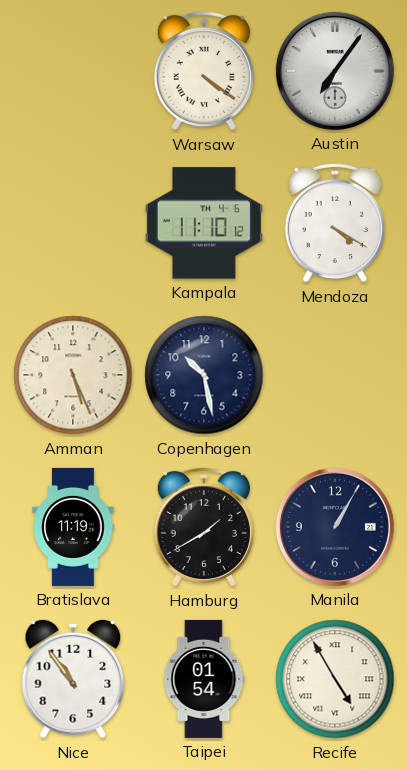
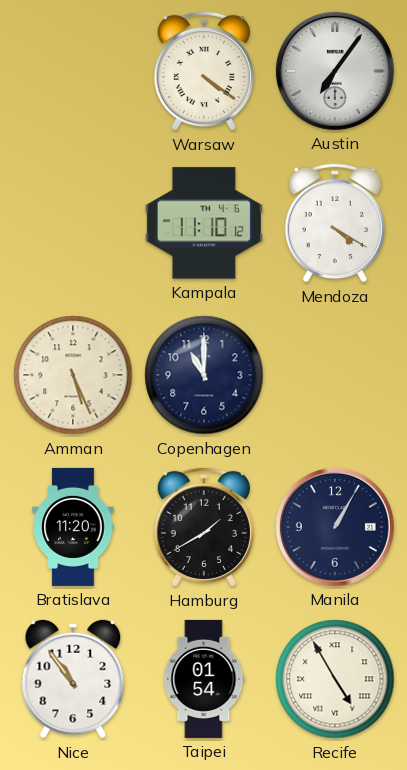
Copenhagen: 10:28 -> 11:00 (204, 375)
Bratislava: 11:19 -> 11:20 (73, 527)
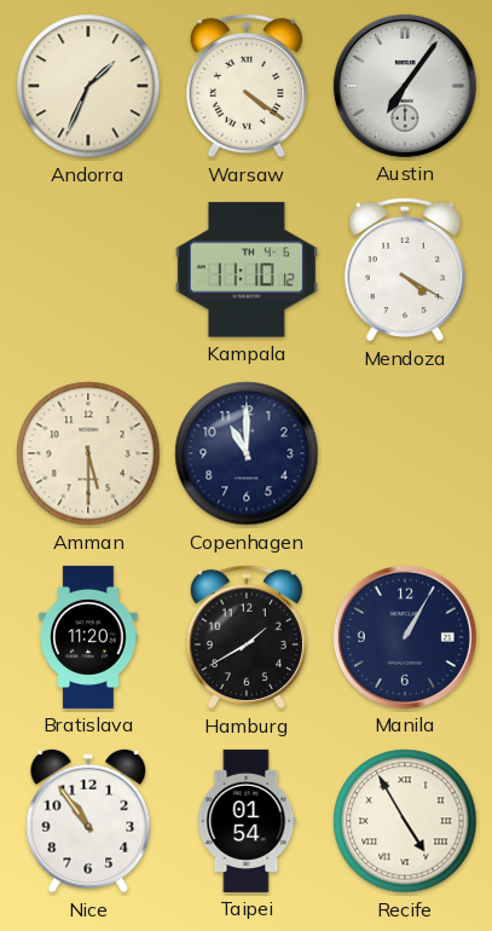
Andorra: none -> 1:34 (88, 86)
Amman: 5:26 -> 5:30 (88, 453)
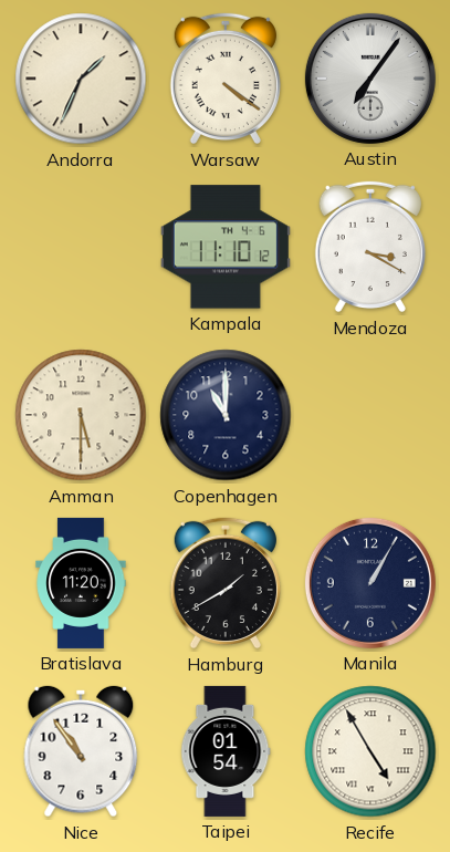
Mendoza: 4:20 -> 3:20 (370, 247)
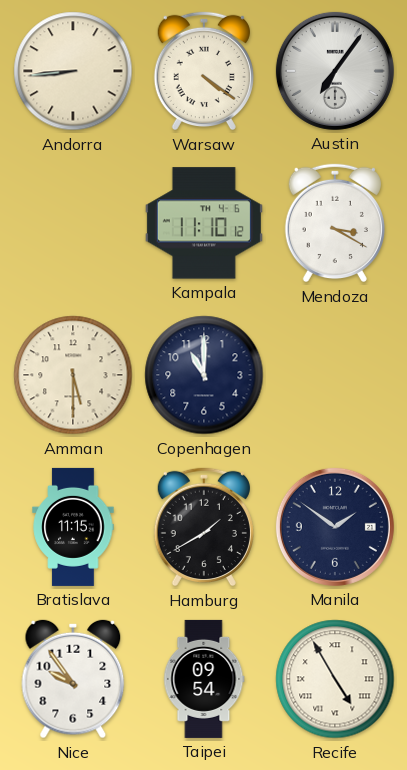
Andorra: 1:34 -> 8:44 (73, 71)
Bratislava: 11:20 -> 11:15 (73, 527)
Manila: 1:05 -> 1:51 (335, 527)
Nice: 10:54 -> 9:54 (73, 679)
Taipei: 01:54 -> 09:54 (204, 679)
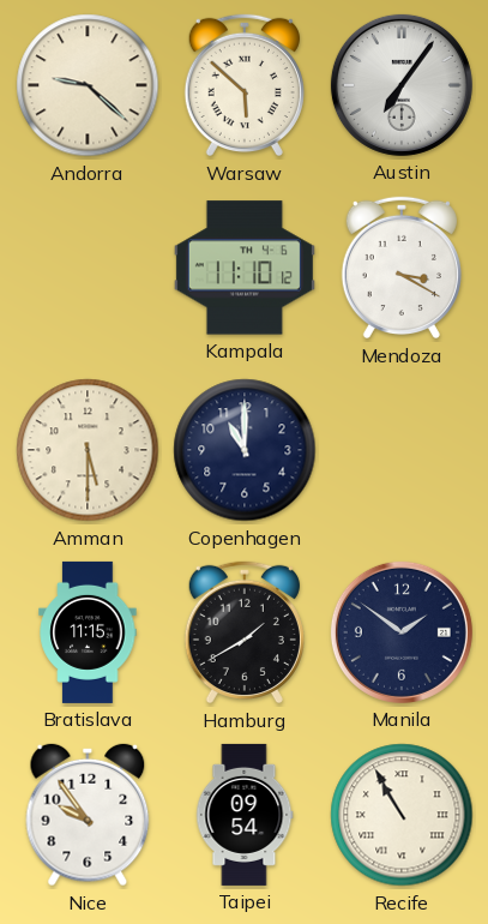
Andorra: 8:44 -> 9:22 (88, 85)
Warsaw: 4:21 -> 5:52 (245, 85)
Recife: 4:55 -> 10:55 (402, 815)
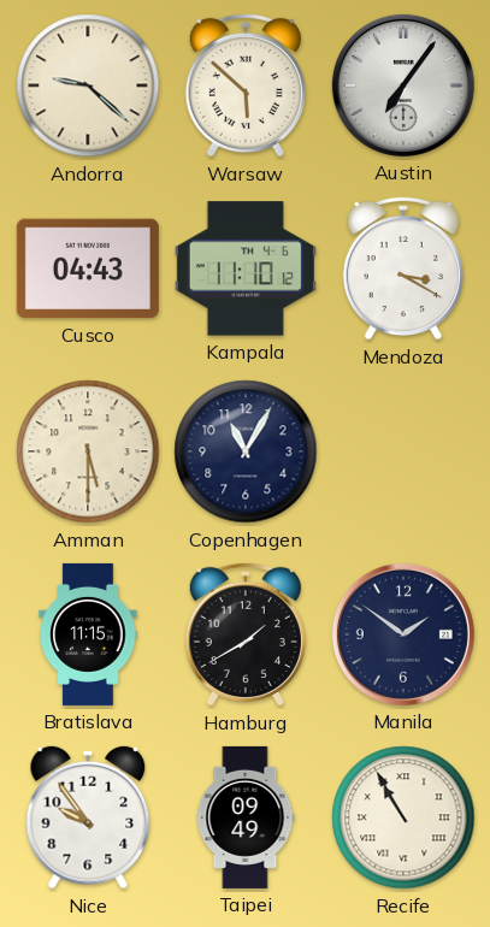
Cusco: none -> 04:43 (88, 268)
Copenhagen: 11:00 -> 11:05 (246, 451)
Taipei: 09:54 -> 09:49 (246, 817)
